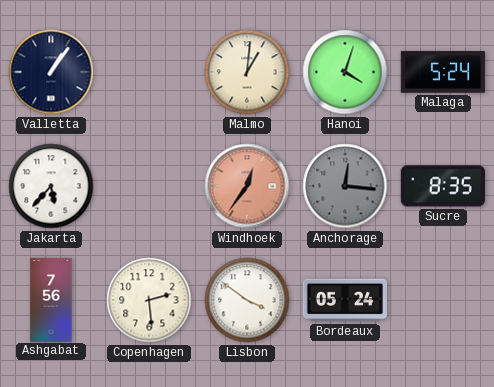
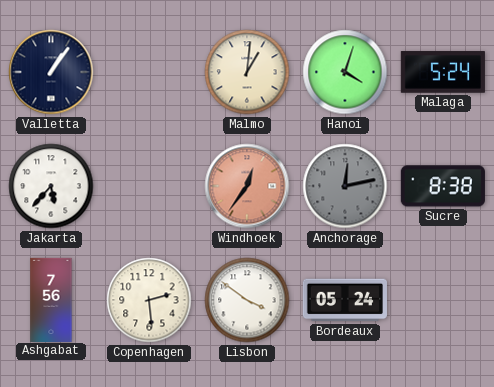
Anchorage: 12:16 -> 12:13 (345, 186)
Sucre: 8:35 -> 8:38 (443, 186)
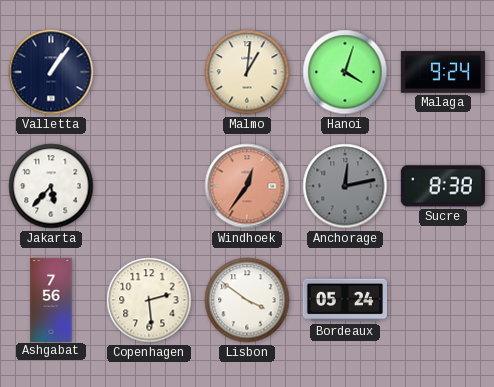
Malaga: 5:24 -> 9:24 (443, 72)
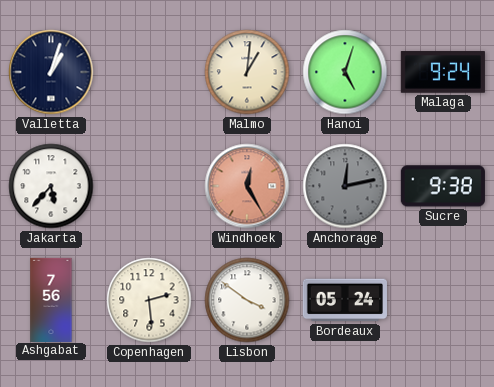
Valletta: 1:06 -> 1:03 (51, 72)
Hanoi: 4:03 -> 5:03 (345, 72)
Windhoek: 12:36 -> 12:25 (247, 186)
Sucre: 8:38 -> 9:38 (443, 186)
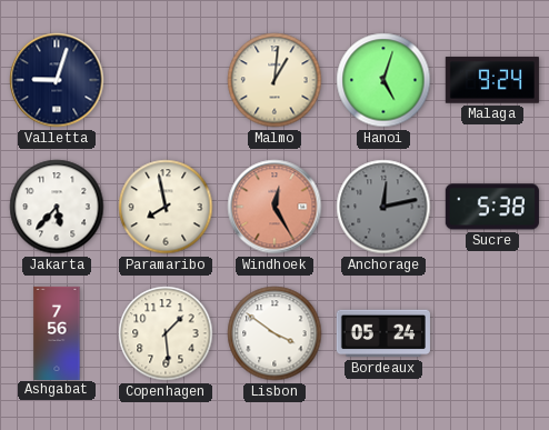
Valletta: 1:03 -> 9:03 (57, 80)
Paramaribo: none -> 7:58 (166, 207)
Sucre: 9:38 -> 5:38 (492, 207)
Copenhagen: 2:29 -> 1:29 (166, 333)
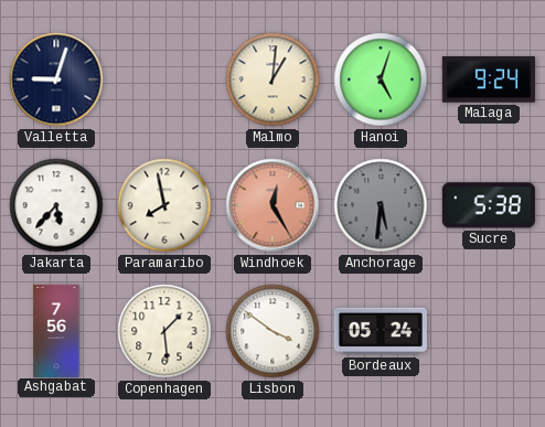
Anchorage: 12:13 -> 5:31 (381, 205)
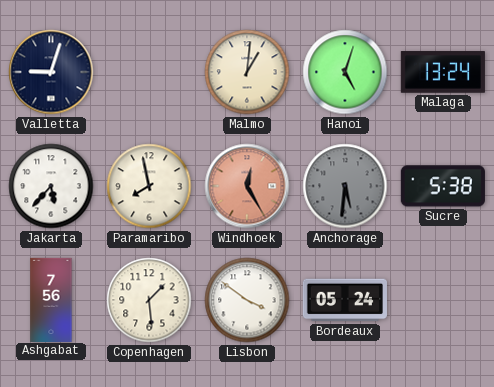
Malaga: 9:24 -> 13:24 (443, 72)
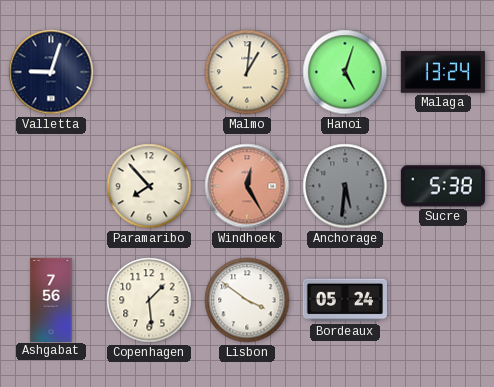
Jakarta: 5:37 -> none (51, 186)
Paramaribo: 7:58 -> 7:53 (149, 186)
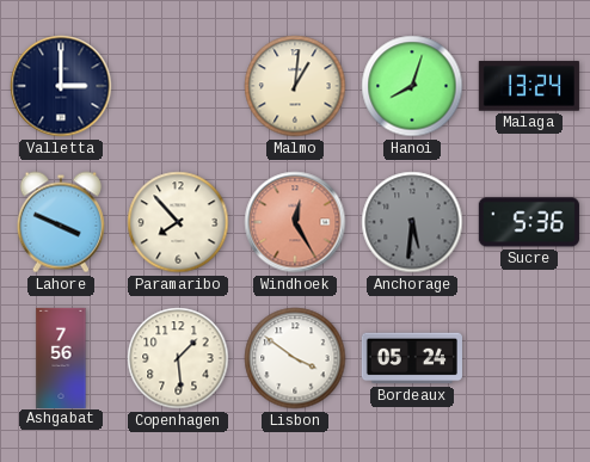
Valletta: 9:03 -> 3:00 (61, 86)
Hanoi: 5:03 -> 8:03 (412, 86)
Lahore: none -> 3:49 (61, 222)
Sucre: 5:38 -> 5:36 (529, 222)
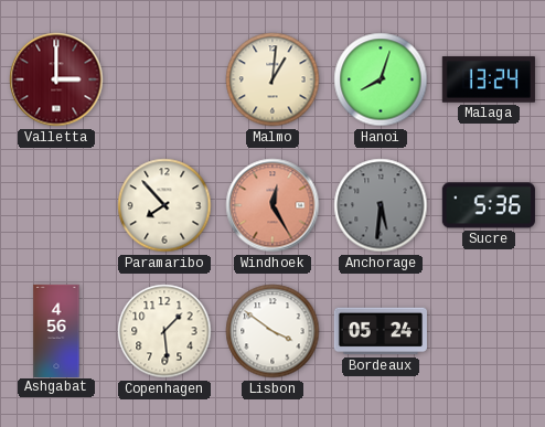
Valletta dial: navy -> burgundy (56, 79)
Lahore: 3:49 -> none (61, 222)
Ashgabat: 7:56 -> 4:56 (56, 330)
